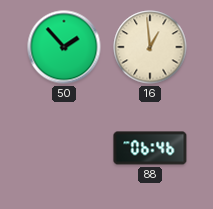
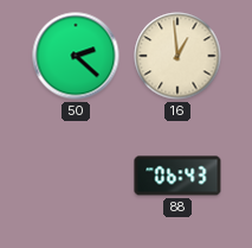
50: 1:53 -> 2:22 (76, 56)
88: 06:46 -> 06:43 (177, 176)
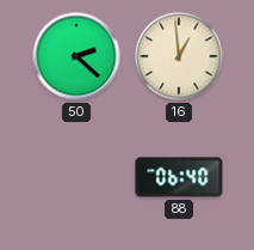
88: 06:43 -> 06:40 (179, 177)
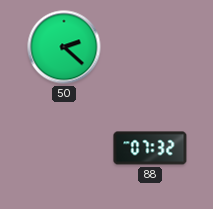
16: 12:59 -> none (179, 56)
88: 06:40 -> 07:32 (150, 148)
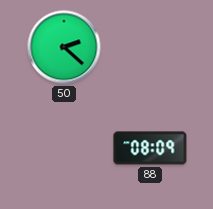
88: 07:32 -> 08:09 (150, 148)
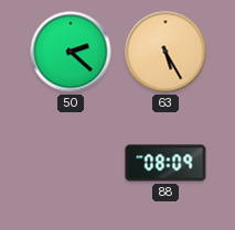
63: none -> 5:25 (165, 52)
